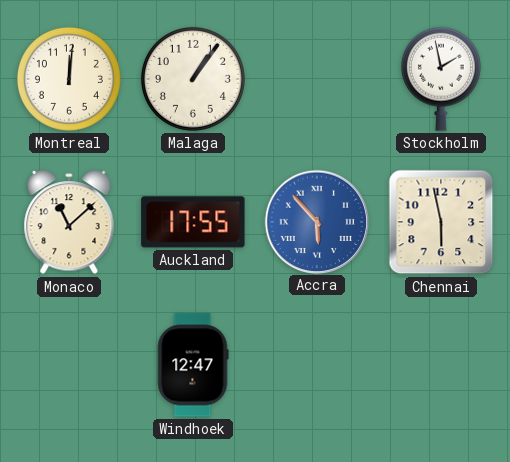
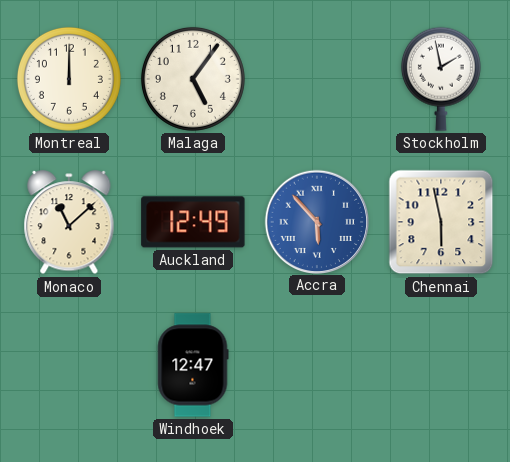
Montreal: 12:01 -> 12:00 (69, 79)
Malaga: 1:06 -> 5:06 (193, 79)
Auckland: 17:55 -> 12:49 (193, 222)
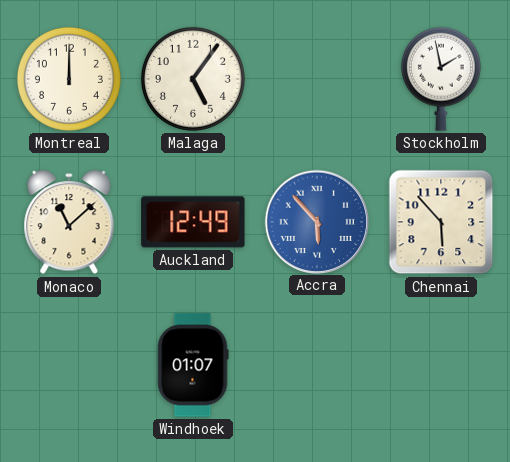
Chennai: 5:58 -> 5:53 (441, 222)
Windhoek: 12:47 -> 01:07 (193, 365)
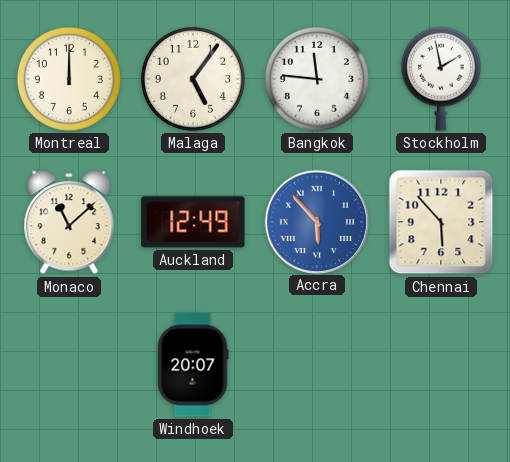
Bangkok: none -> 11:46 (317, 79)
Windhoek: 01:07 -> 20:07 (193, 365)
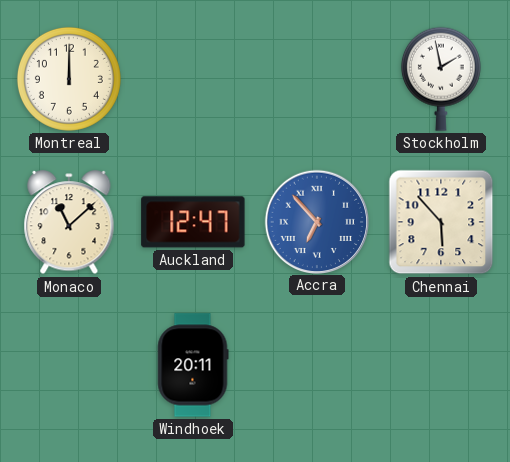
Malaga: 5:06 -> none (193, 79)
Bangkok: 11:46 -> none (317, 79)
Auckland: 12:49 -> 12:47 (193, 222)
Accra: 5:53 -> 6:53 (316, 221)
Windhoek: 20:07 -> 20:11 (193, 365)
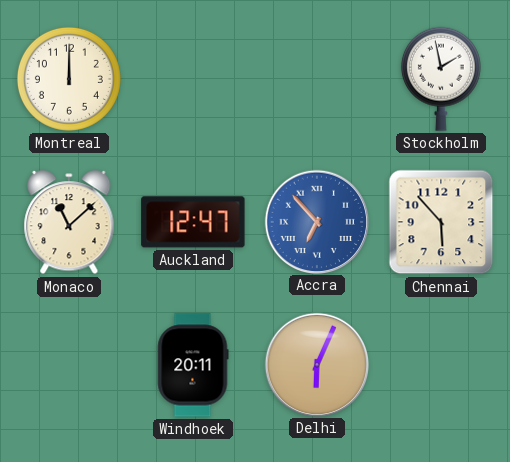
Delhi: none -> 6:04 (316, 364)
